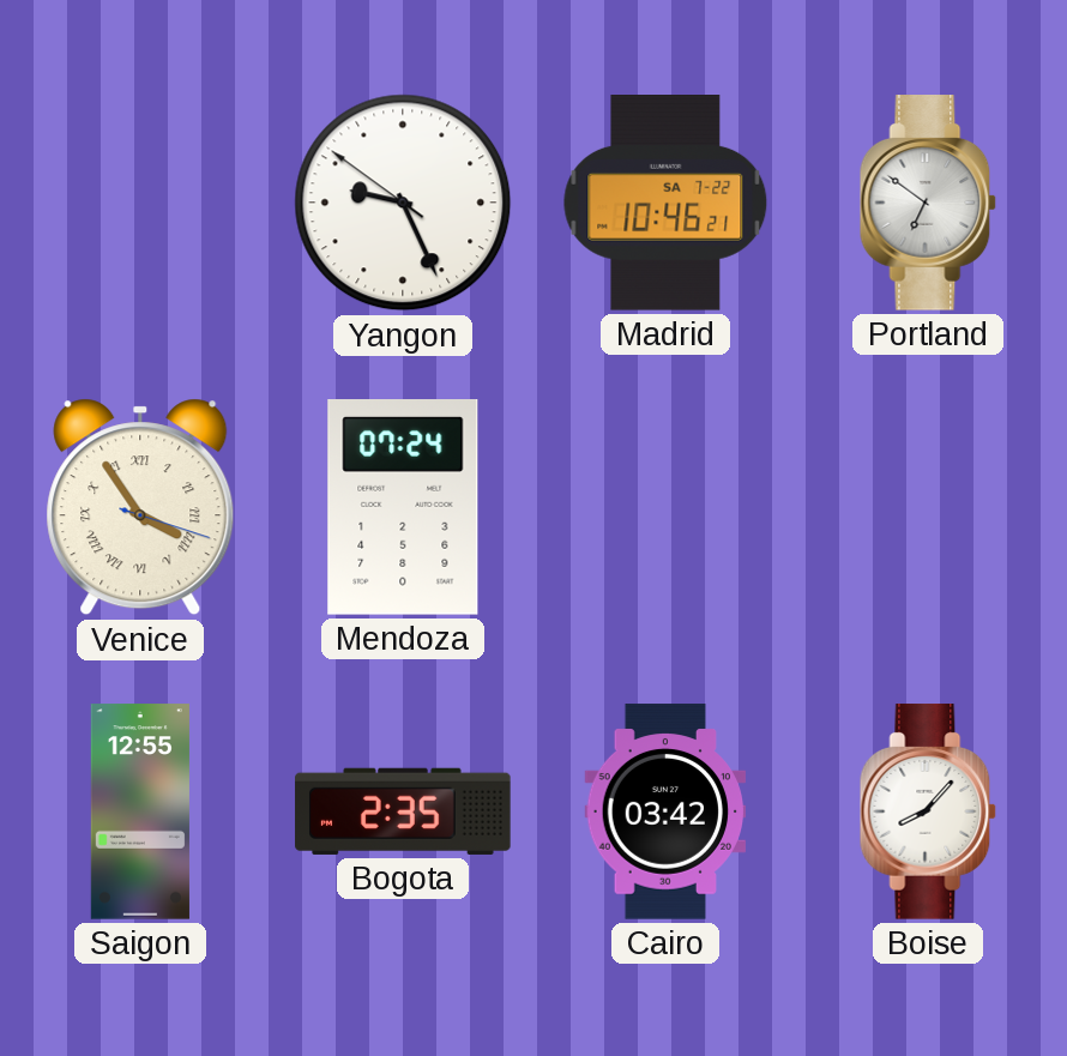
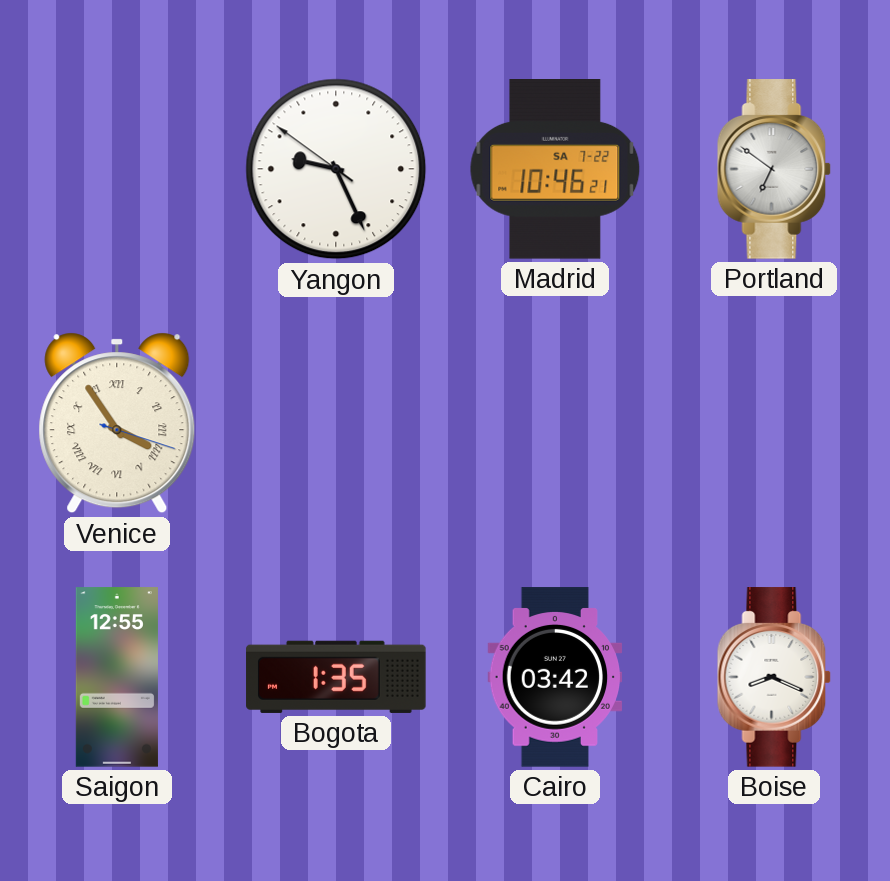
Mendoza: 07:24 -> none (403, 508)
Bogota: 2:35 -> 1:35 (336, 677)
Boise: 8:07 -> 8:19 (774, 677)
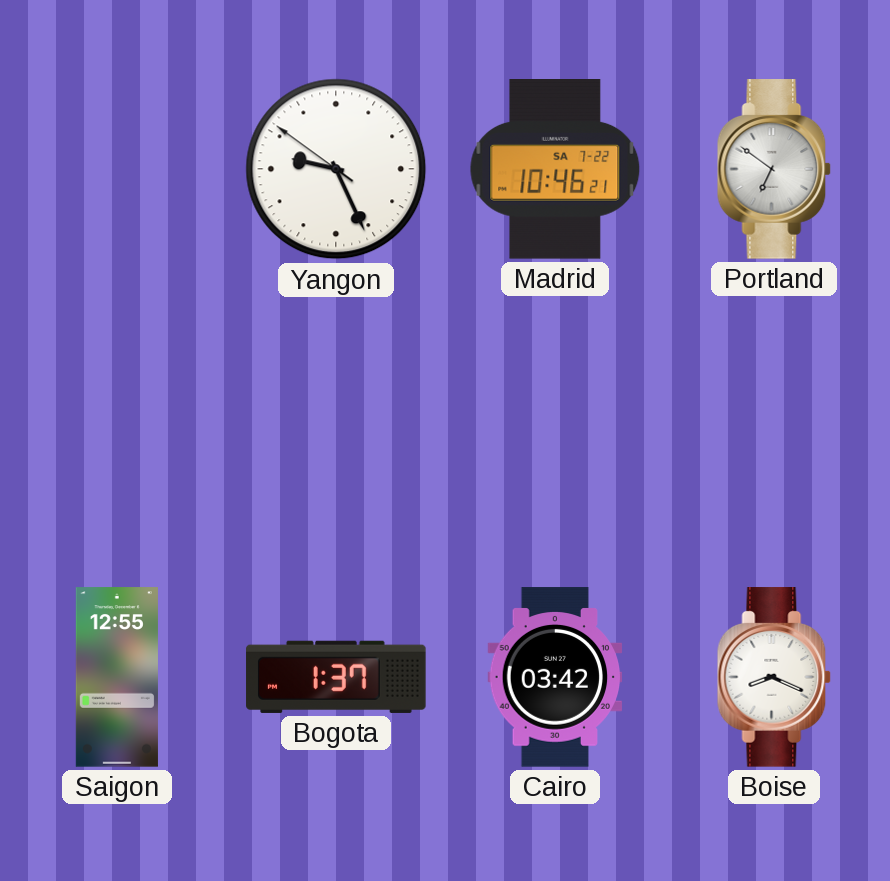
Venice: 3:54 -> none (117, 423)
Bogota: 1:35 -> 1:37 (336, 677)
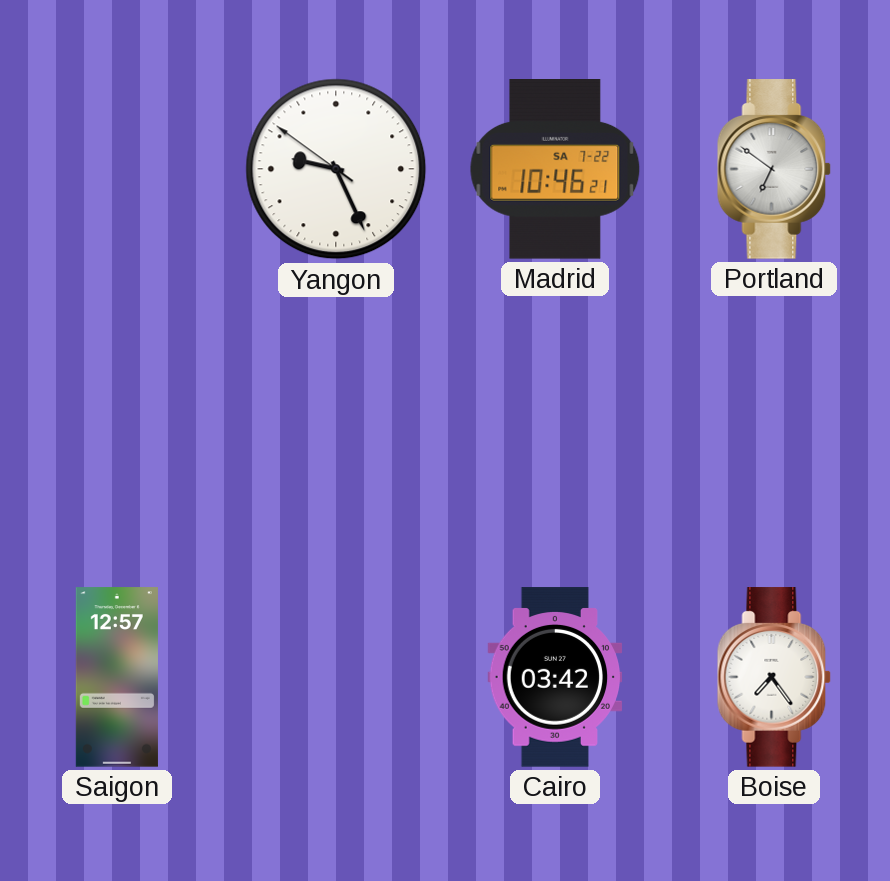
Saigon: 12:55 -> 12:57 (117, 677)
Bogota: 1:37 -> none (336, 677)
Boise: 8:19 -> 7:24 (774, 677)
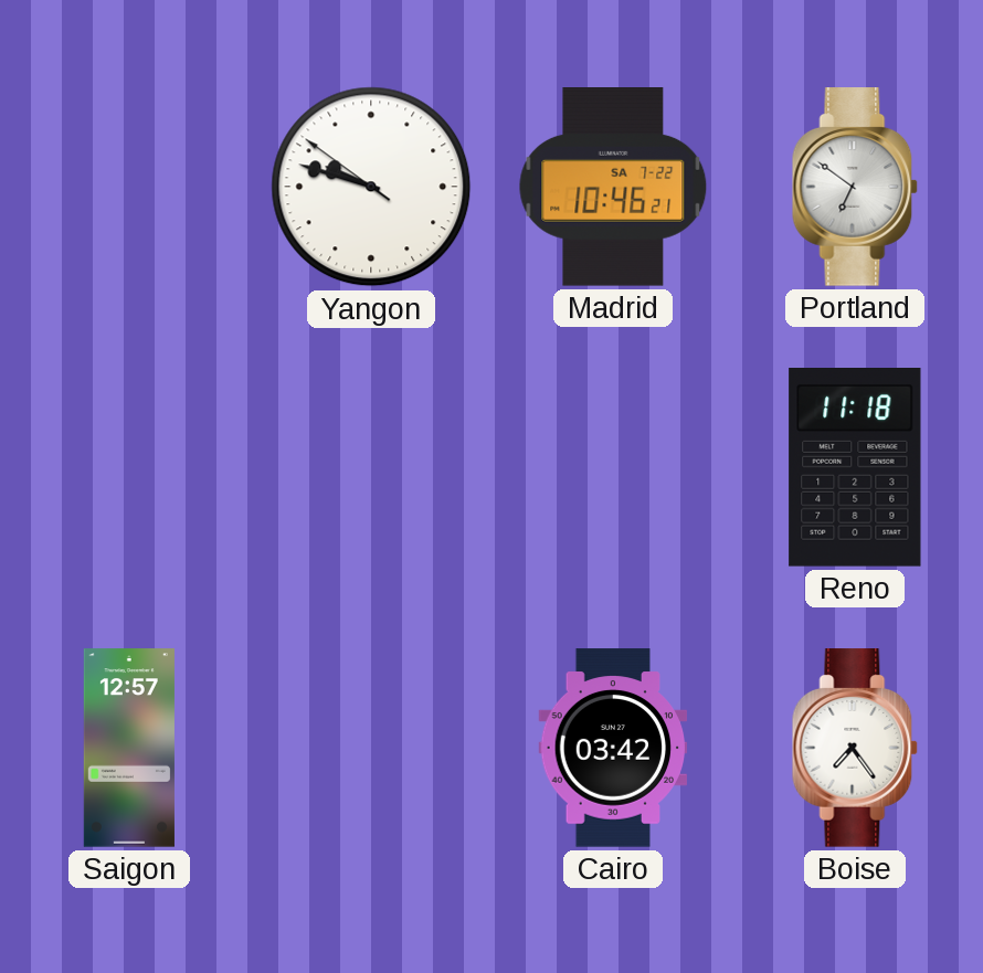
Yangon: 9:25 -> 9:47 (371, 187)
Reno: none -> 11:18 (855, 468)
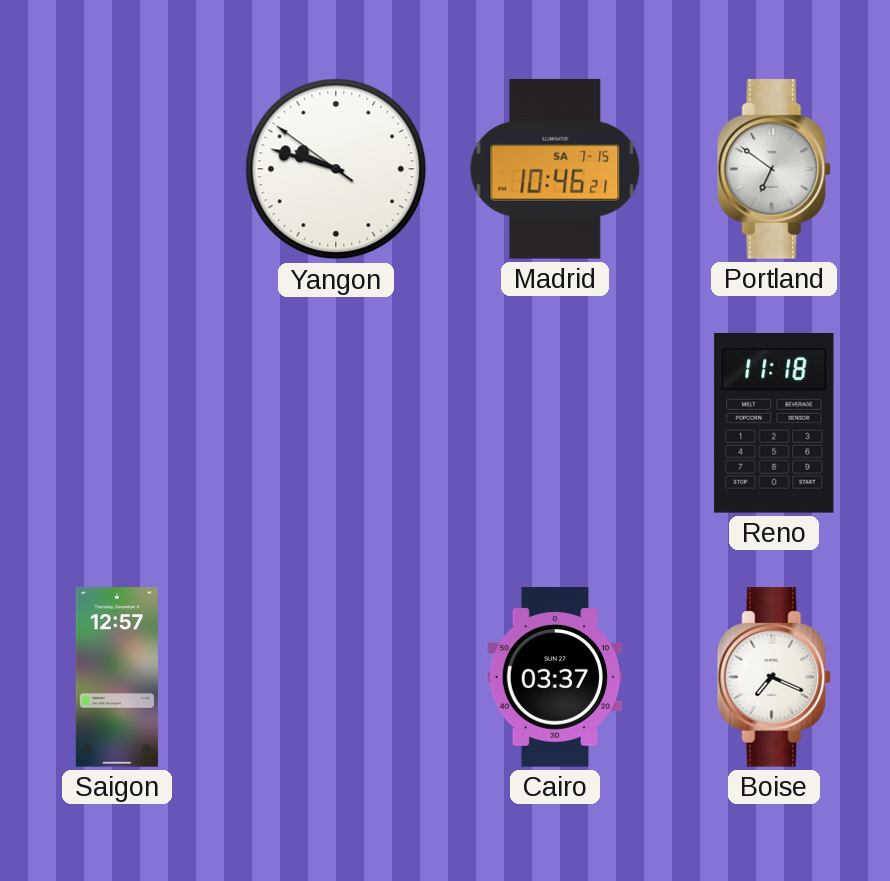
Madrid date: SA 7-22 -> SA 7-15 (555, 170)
Cairo: 03:42 -> 03:37 (555, 677)
Boise: 7:24 -> 7:19 (774, 677)
